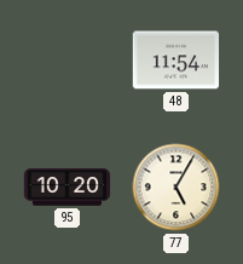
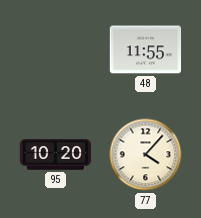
48: 11:54 -> 11:55 (146, 50)
77: 5:05 -> 4:07 (146, 155)
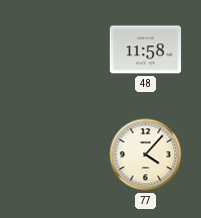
48: 11:55 -> 11:58 (146, 50)
95: 10:20 -> none (56, 155)
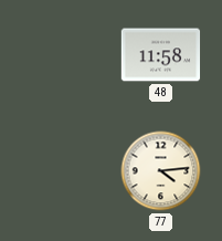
77: 4:07 -> 4:14 (161, 171)
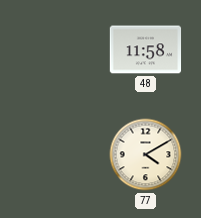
77: 4:14 -> 4:10 (146, 155)
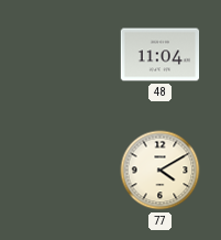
48: 11:58 -> 11:04 (161, 55)
